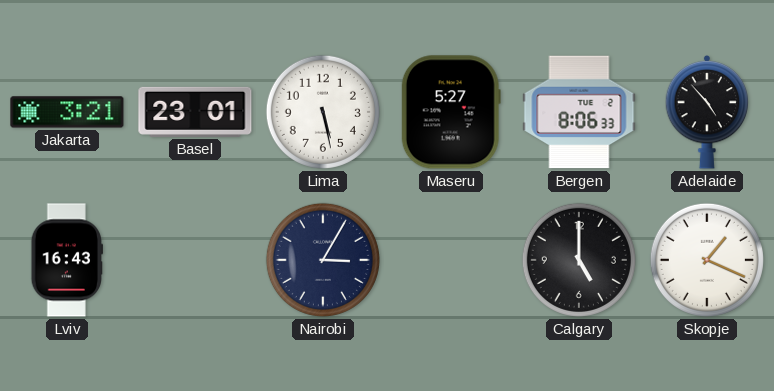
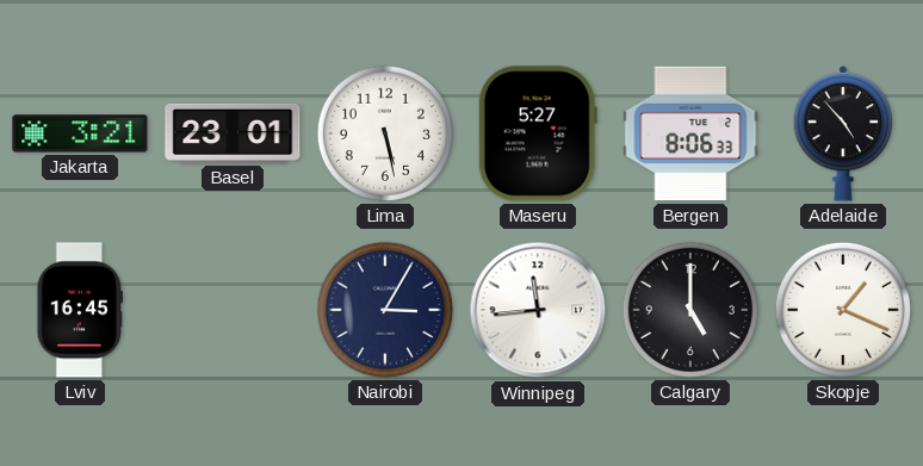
Lviv: 16:43 -> 16:45 (79, 310)
Winnipeg: none -> 11:44 (538, 310)
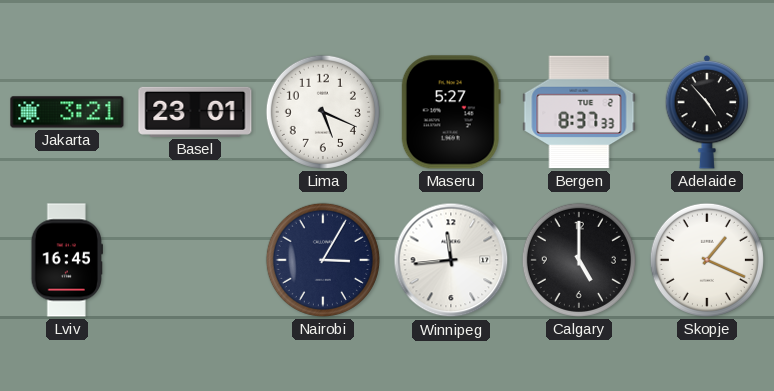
Lima: 5:28 -> 5:19 (323, 112)
Bergen: 8:06 -> 8:37 (579, 112)
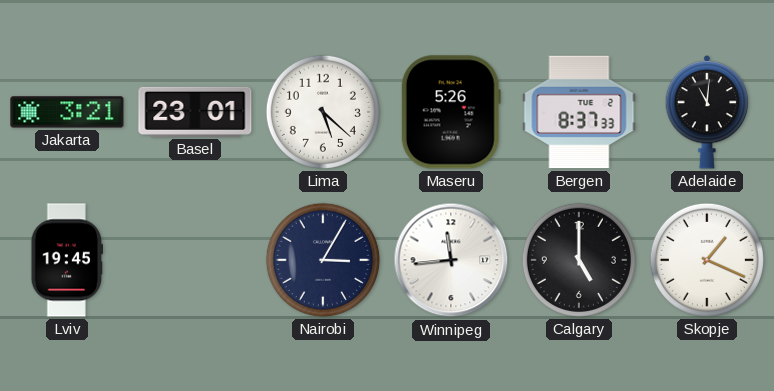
Lima: 5:19 -> 5:22 (323, 112)
Maseru: 5:27 -> 5:26 (451, 112)
Adelaide: 4:53 -> 11:01 (707, 113)
Lviv: 16:45 -> 19:45 (66, 260)
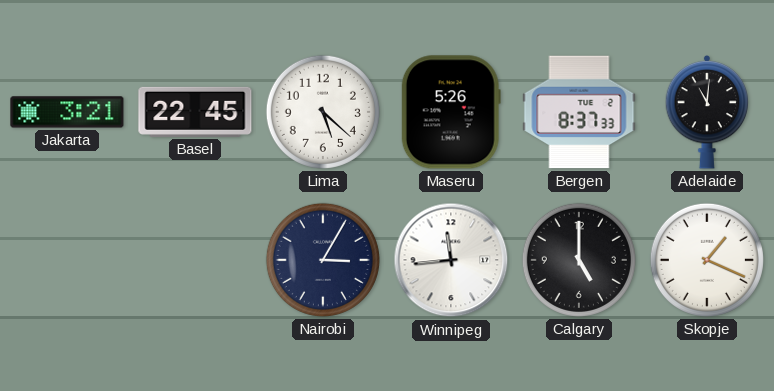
Basel: 23:01 -> 22:45 (195, 112)
Lviv: 19:45 -> none (66, 260)
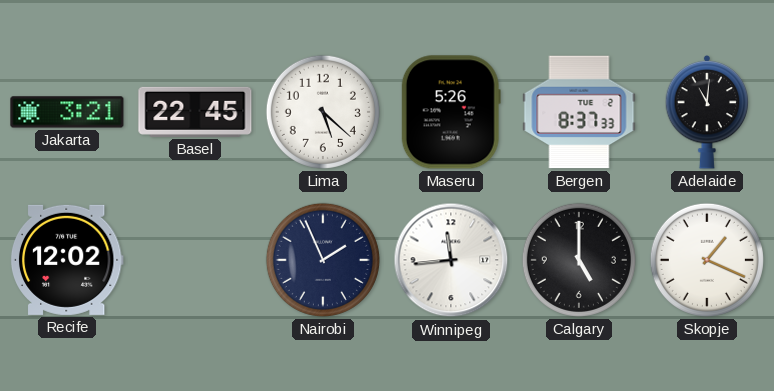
Recife: none -> 12:02 (67, 260)
Nairobi: 3:05 -> 1:56 (323, 260)
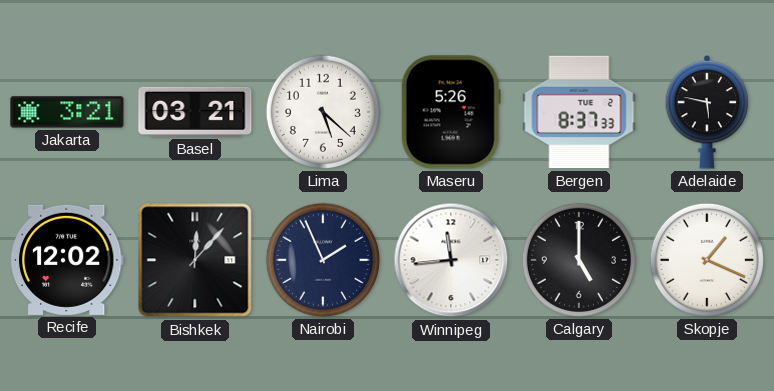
Basel: 22:45 -> 03:21 (195, 112)
Adelaide: 11:01 -> 5:47 (707, 113)
Bishkek: none -> 12:07 (195, 260)
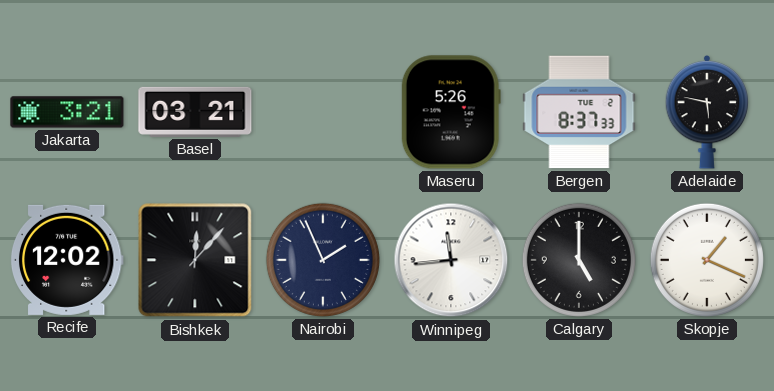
Lima: 5:22 -> none (323, 112)
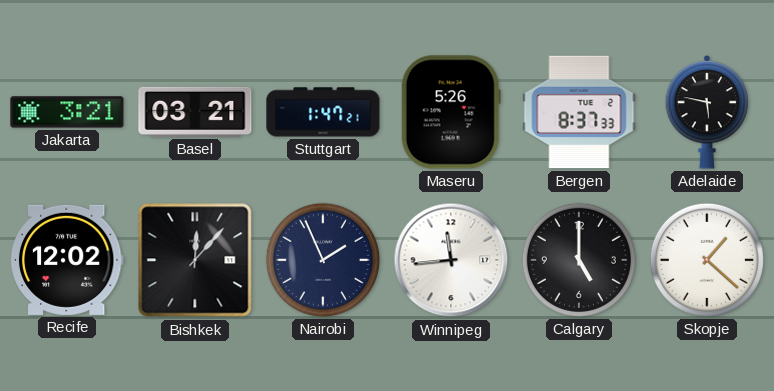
Stuttgart: none -> 1:47 (323, 112)
Skopje: 1:19 -> 1:22 (707, 260)
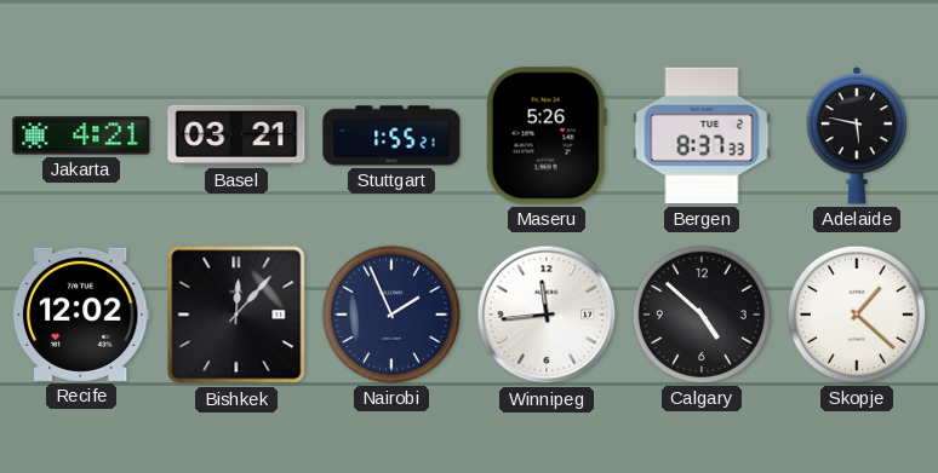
Jakarta: 3:21 -> 4:21 (81, 135)
Stuttgart: 1:47 -> 1:55 (391, 135)
Calgary: 5:00 -> 4:52 (702, 315)
